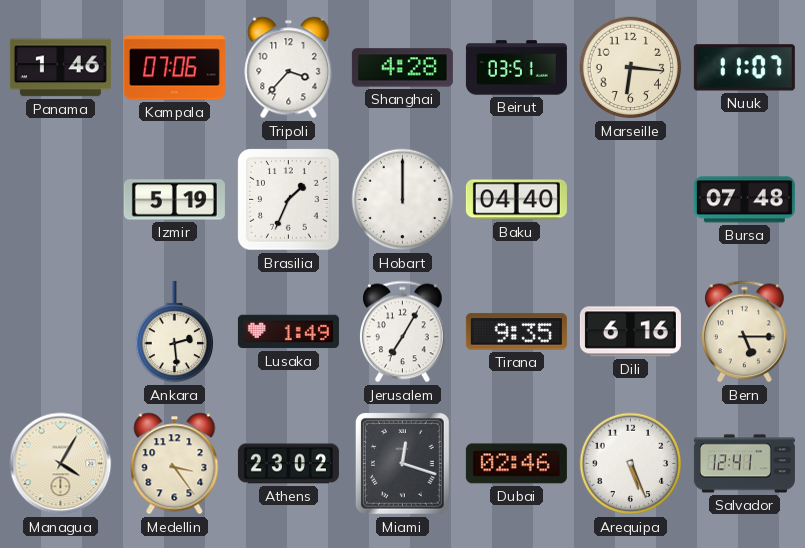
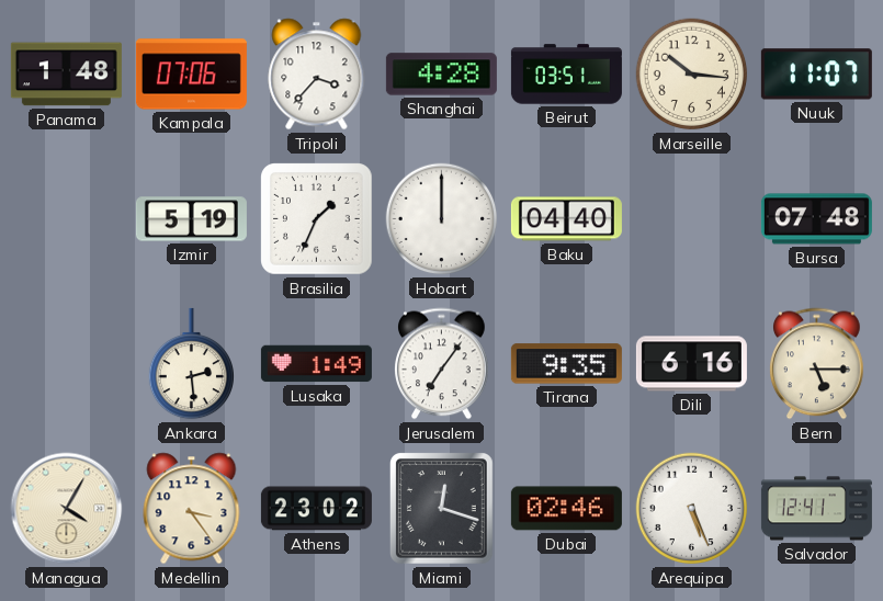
Panama: 1:46 -> 1:48 (66, 75)
Marseille: 6:16 -> 10:16 (692, 75)
Jerusalem: 7:05 -> 7:06 (442, 364)
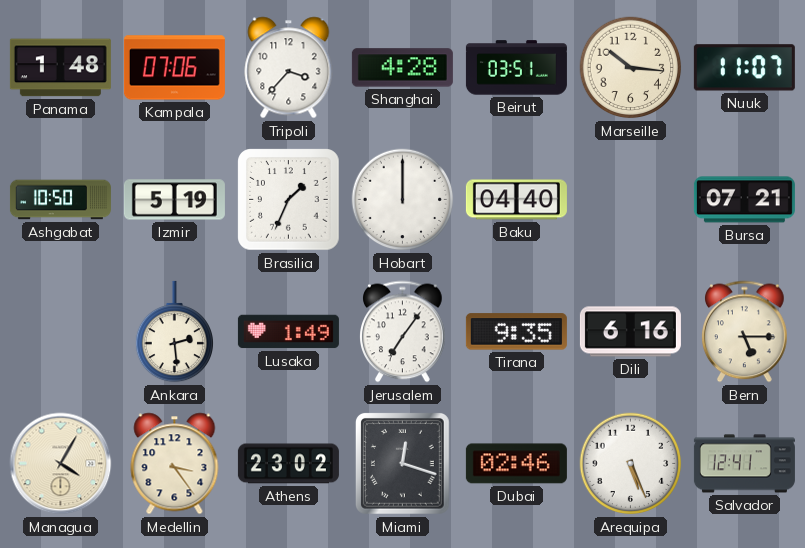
Ashgabat: none -> 10:50 (60, 200)
Bursa: 07:48 -> 07:21 (744, 200)
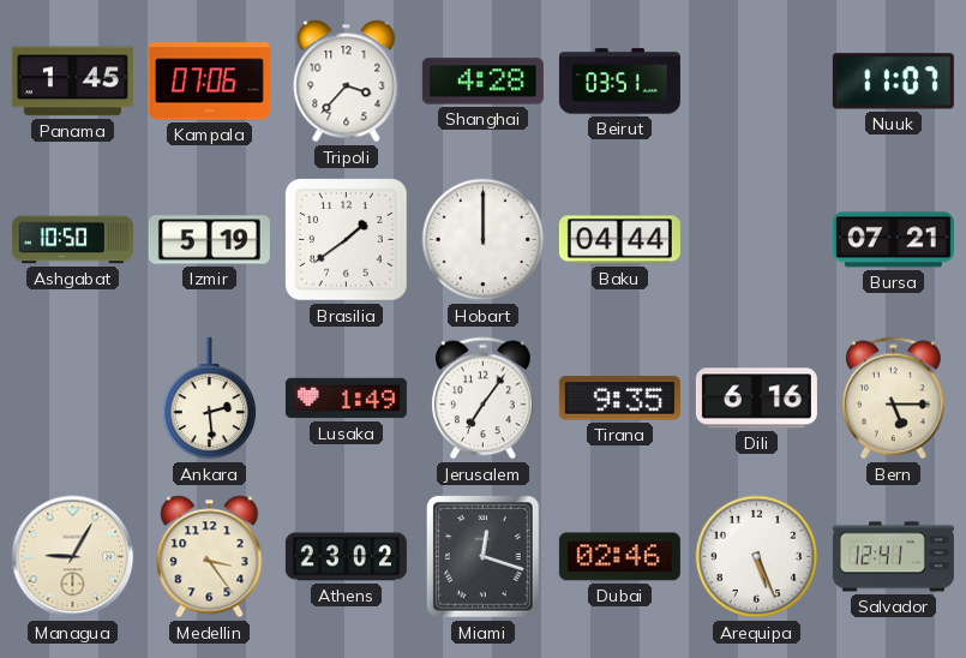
Panama: 1:48 -> 1:45 (72, 82)
Marseille: 10:16 -> none (631, 68)
Brasilia: 1:34 -> 1:39 (347, 240)
Baku: 04:40 -> 04:44 (619, 240)
Managua: 4:05 -> 9:05 (73, 557)
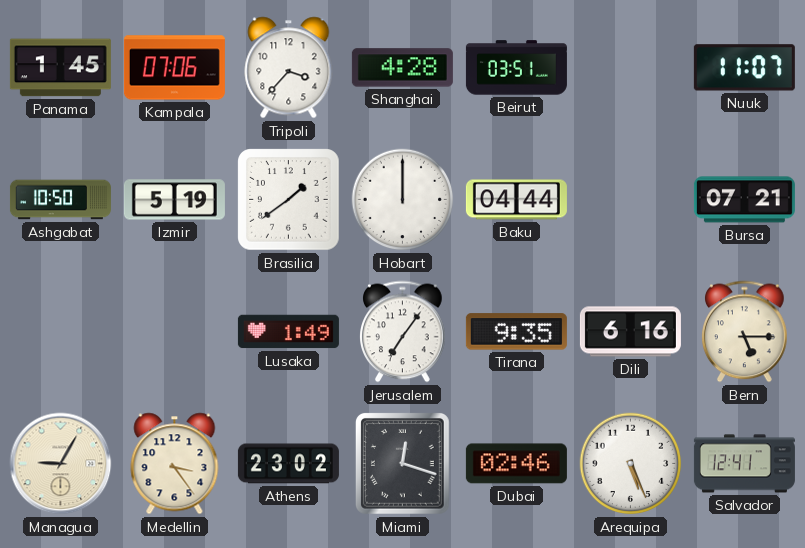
Ankara: 2:29 -> none (209, 399)
